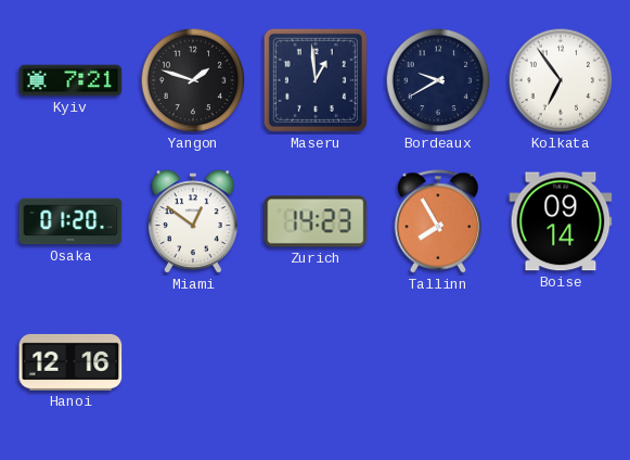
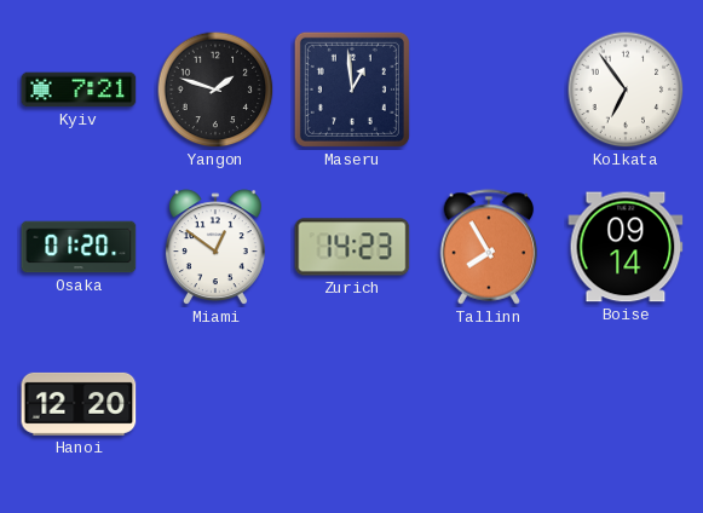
Bordeaux: 9:40 -> none (438, 80)
Hanoi: 12:16 -> 12:20 (79, 404)
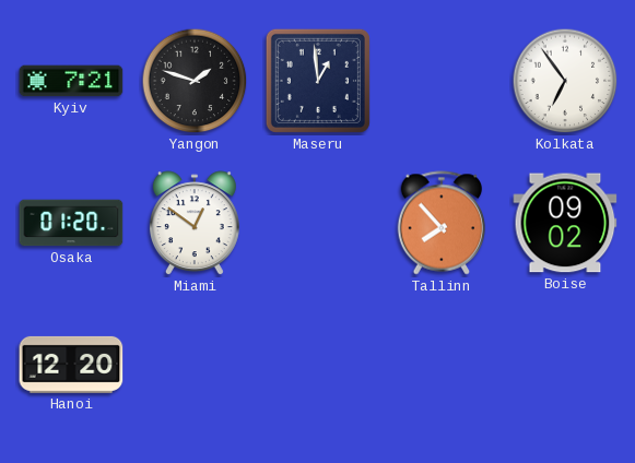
Zurich: 14:23 -> none (352, 247)
Tallinn: 7:55 -> 7:53 (442, 223)
Boise: 09:14 -> 09:02 (565, 223)
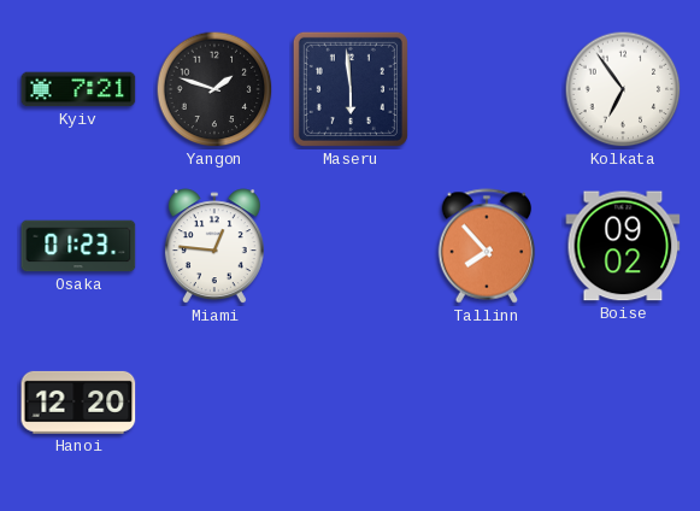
Maseru: 12:59 -> 5:59 (351, 89)
Osaka: 01:20 -> 01:23 (78, 246)
Miami: 12:51 -> 12:46 (214, 247)
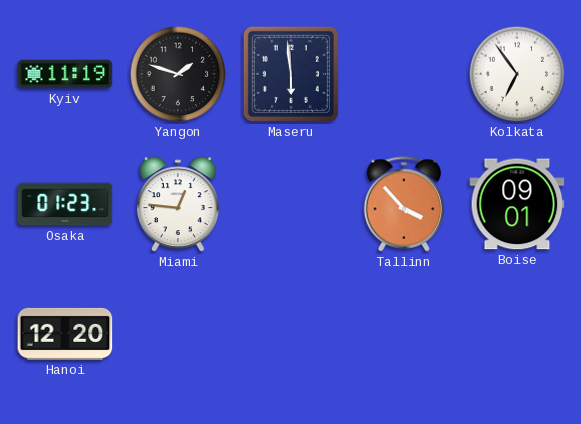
Kyiv: 7:21 -> 11:19 (65, 74)
Tallinn: 7:53 -> 3:53 (404, 204)
Boise: 09:02 -> 09:01 (517, 204)
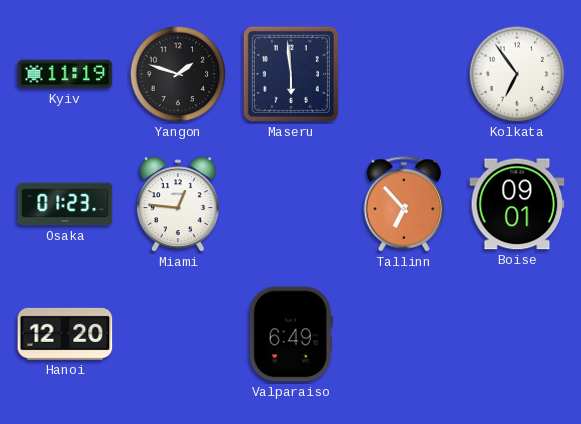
Tallinn: 3:53 -> 6:53 (404, 204)
Valparaiso: none -> 6:49 (291, 334)
